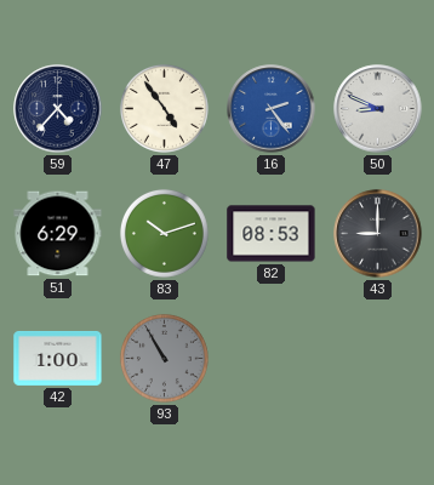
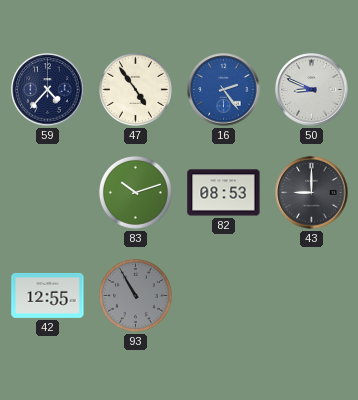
51: 6:29 -> none (58, 234)
42: 1:00 -> 12:55 (48, 295)
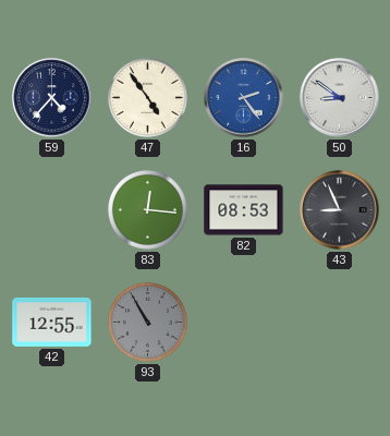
50: 8:49 -> 8:51 (340, 98)
83: 10:12 -> 12:16 (147, 209)
43: 9:00 -> 8:56 (340, 210)
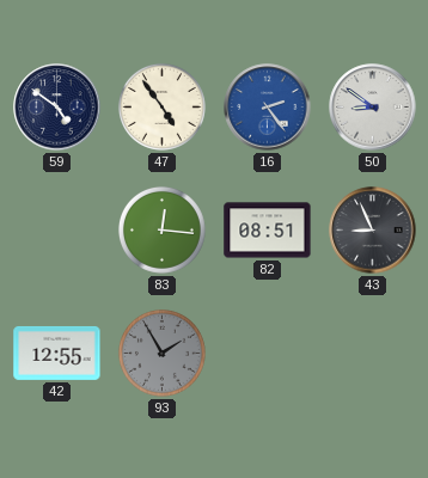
59: 4:37 -> 4:51 (57, 108)
82: 08:53 -> 08:51 (268, 231)
93: 10:55 -> 1:55 (161, 353)
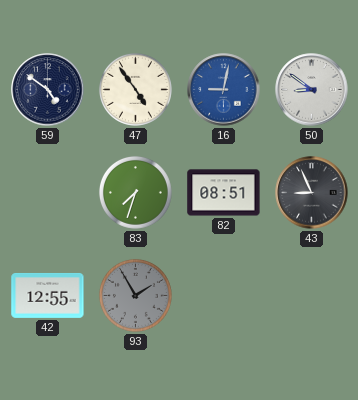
16: 2:24 -> 9:02 (224, 90)
83: 12:16 -> 7:33 (135, 192)
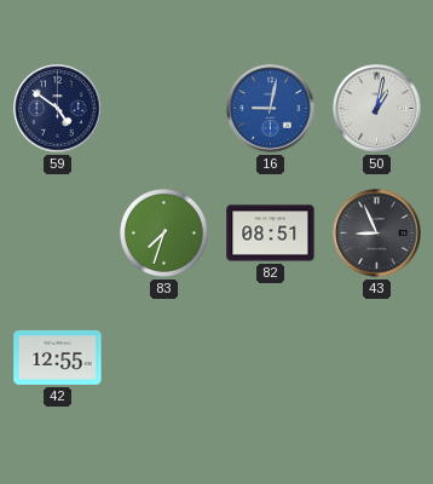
47: 4:54 -> none (135, 89)
50: 8:51 -> 1:02 (377, 109)
93: 1:55 -> none (135, 295)
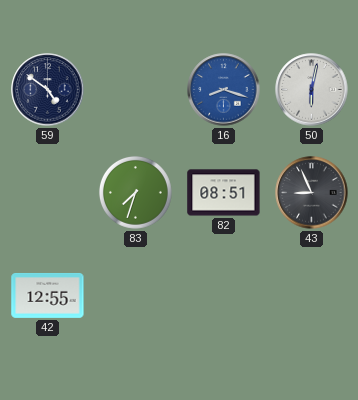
16: 9:02 -> 8:18 (224, 90)
50: 1:02 -> 6:02 (312, 90)
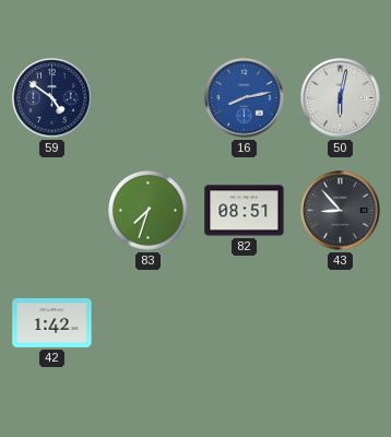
16: 8:18 -> 8:13 (245, 98)
43: 8:56 -> 8:53 (341, 211)
42: 12:55 -> 1:42 (52, 322)
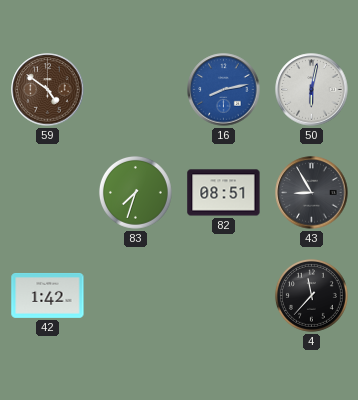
59 dial: navy -> brown (48, 90)
43: 8:53 -> 8:55 (312, 193)
4: none -> 11:37 (311, 295)
